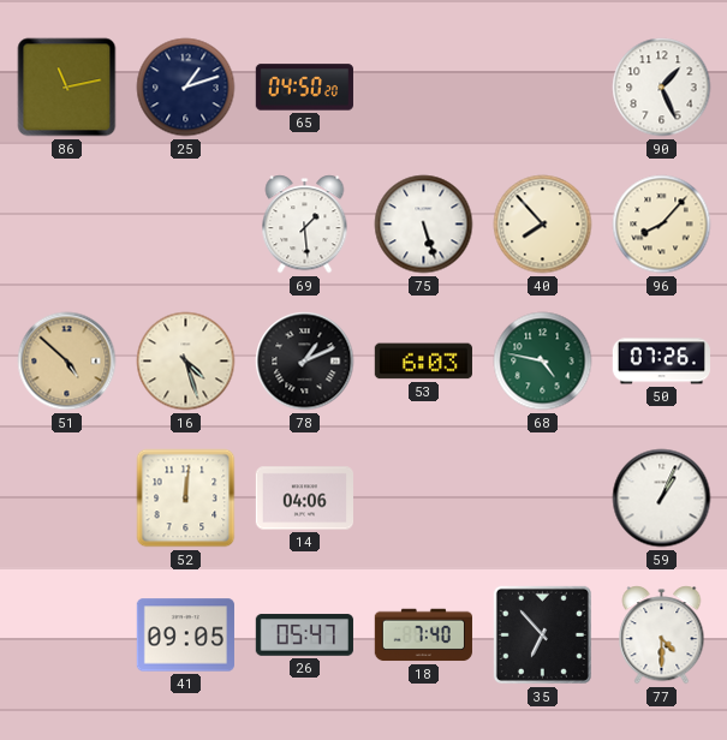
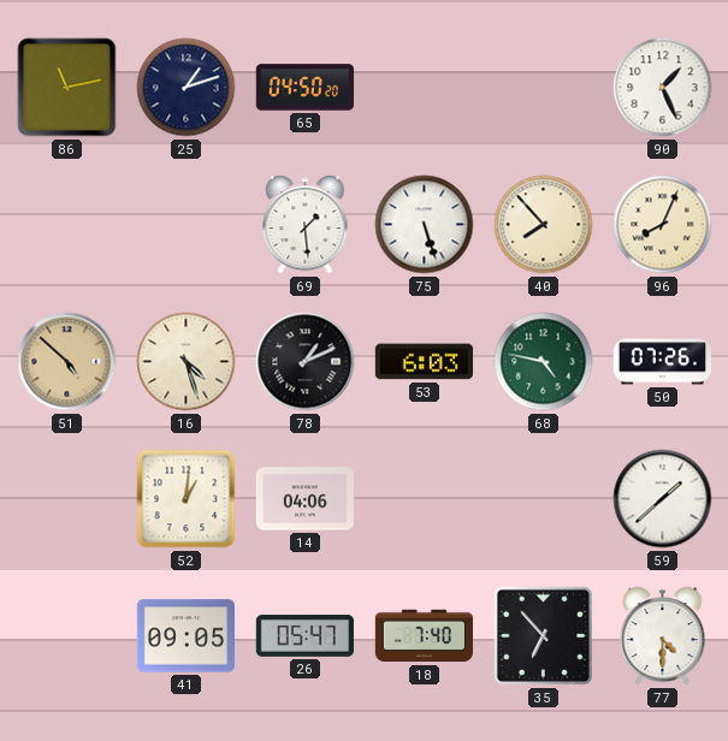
96: 8:07 -> 8:04 (663, 225)
52: 12:01 -> 1:01 (187, 499)
59: 1:04 -> 1:38 (663, 499)
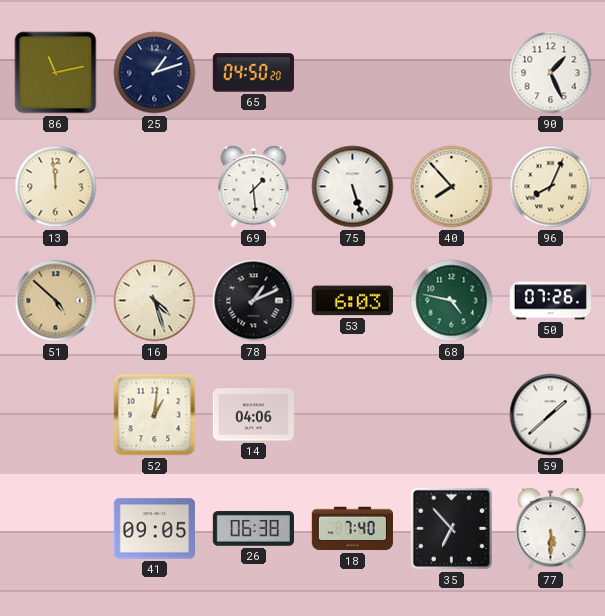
13: none -> 11:59 (56, 187)
26: 05:47 -> 06:38 (253, 529)
77: 4:30 -> 5:30 (551, 529)
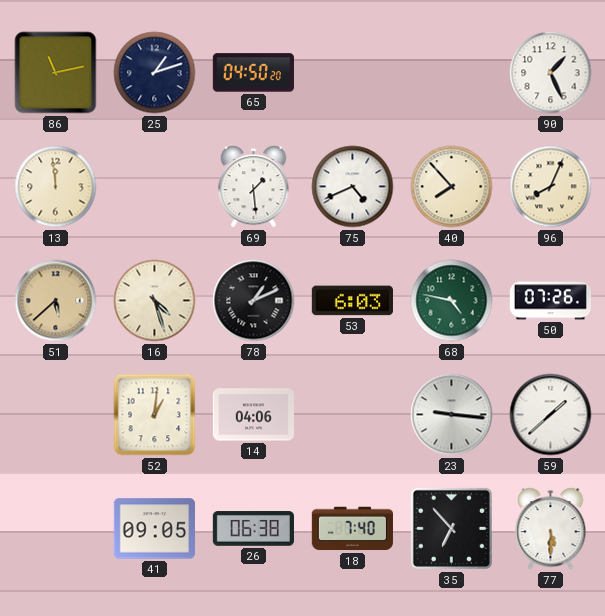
75: 5:27 -> 4:41 (353, 187)
51: 4:52 -> 5:38 (56, 301)
23: none -> 9:16 (452, 415)
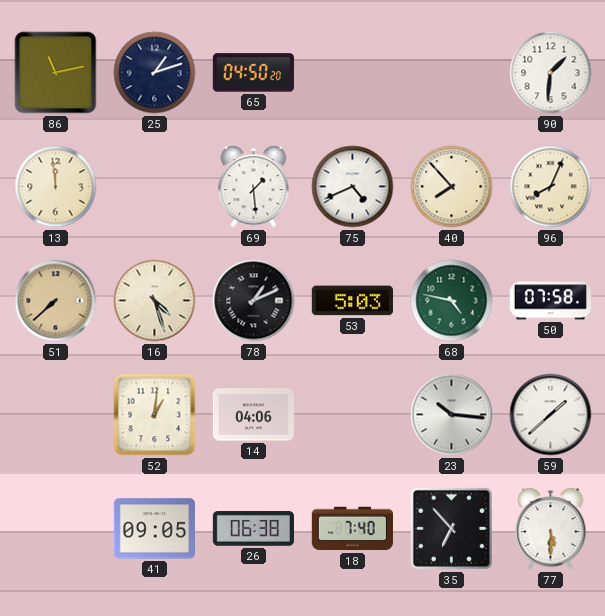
90: 1:26 -> 1:31 (551, 73)
51: 5:38 -> 7:38 (56, 301)
53: 6:03 -> 5:03 (352, 301)
50: 07:26 -> 07:58 (550, 301)
23: 9:16 -> 10:16 (452, 415)
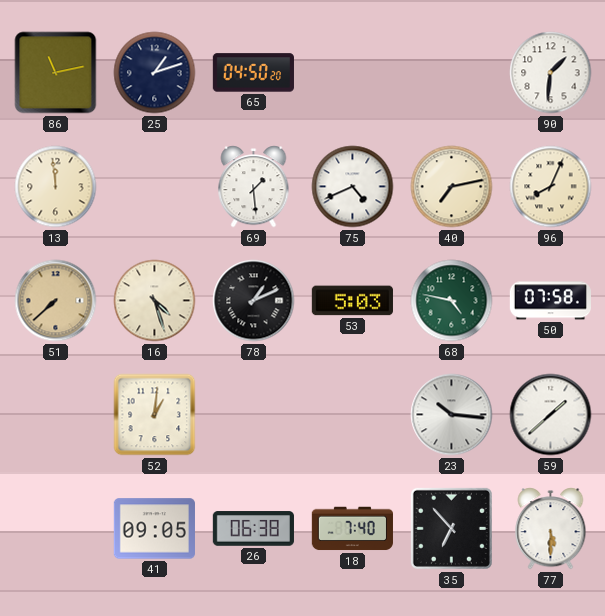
40: 7:53 -> 7:13 (452, 187)
14: 04:06 -> none (253, 415)
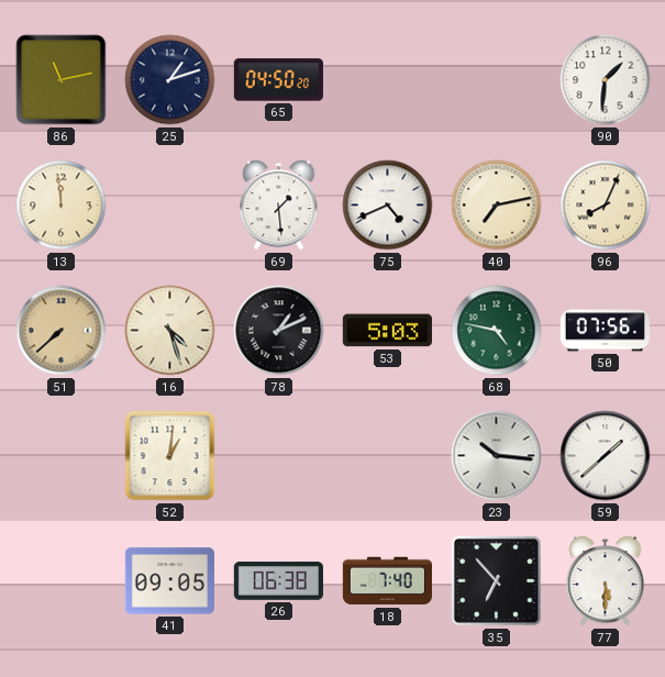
50: 07:58 -> 07:56 (605, 331)
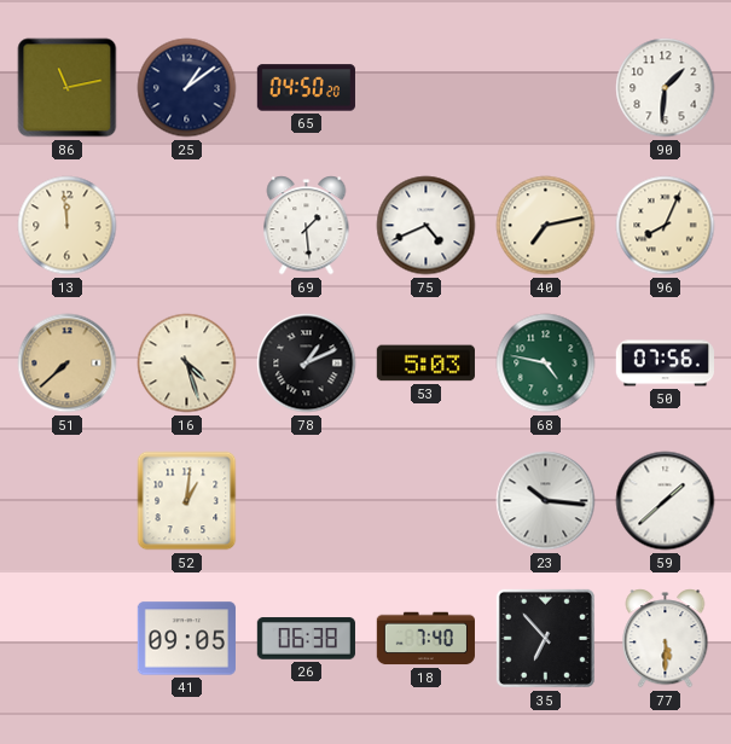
25: 1:12 -> 1:09 (187, 88)
